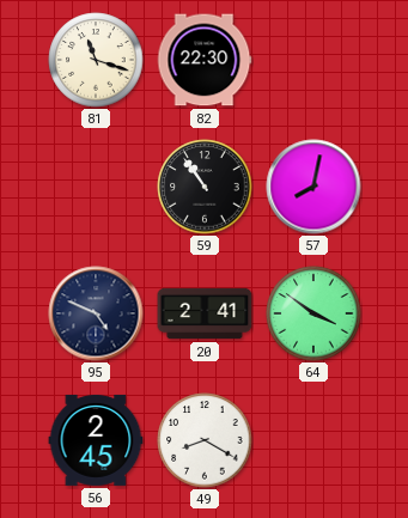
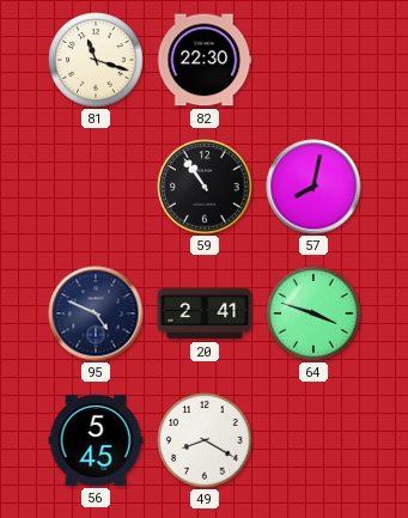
64: 3:51 -> 3:48 (313, 313)
56: 2:45 -> 5:45 (96, 440)
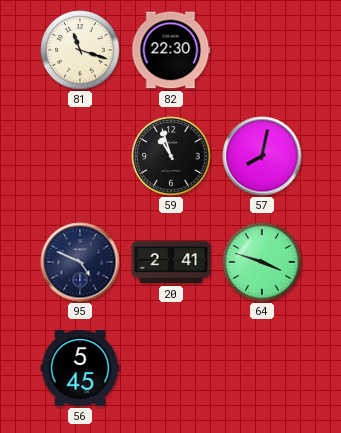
59: 10:54 -> 10:57 (171, 156)
49: 8:20 -> none (205, 440)
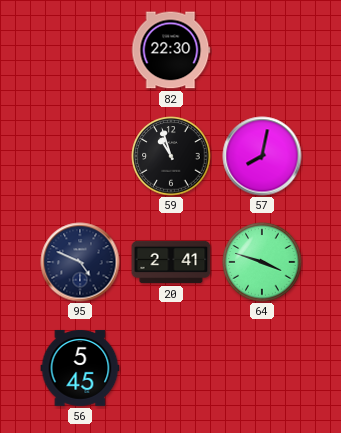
81: 11:18 -> none (80, 50)
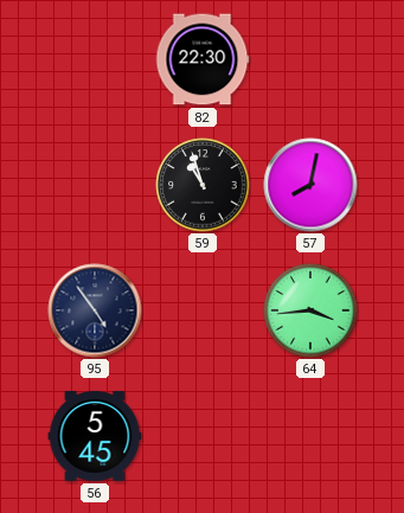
95: 4:49 -> 4:54 (95, 310)
20: 2:41 -> none (171, 262)
64: 3:48 -> 3:44 (310, 310)
